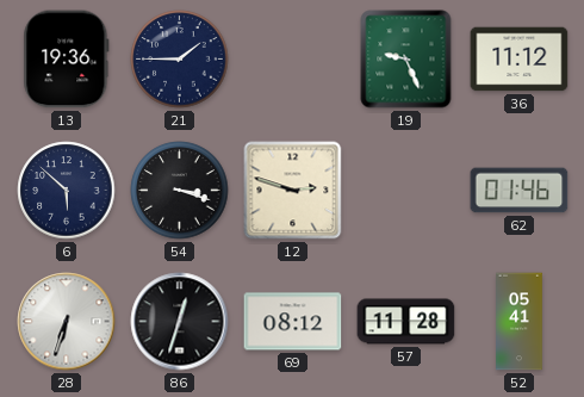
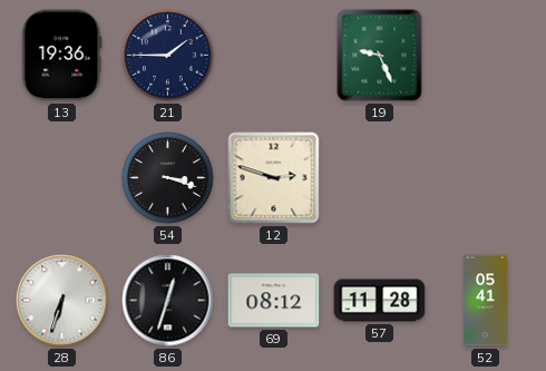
36: 11:12 -> none (520, 60)
6: 5:52 -> none (67, 191)
62: 01:46 -> none (520, 191)
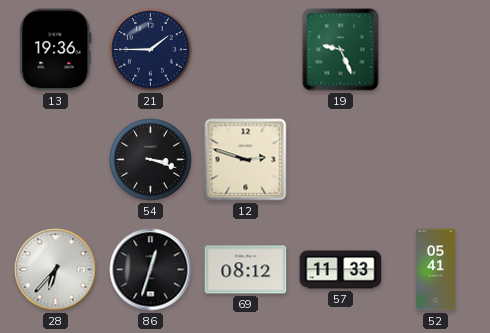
28: 6:33 -> 6:37 (56, 270)
57: 11:28 -> 11:33 (341, 270)
